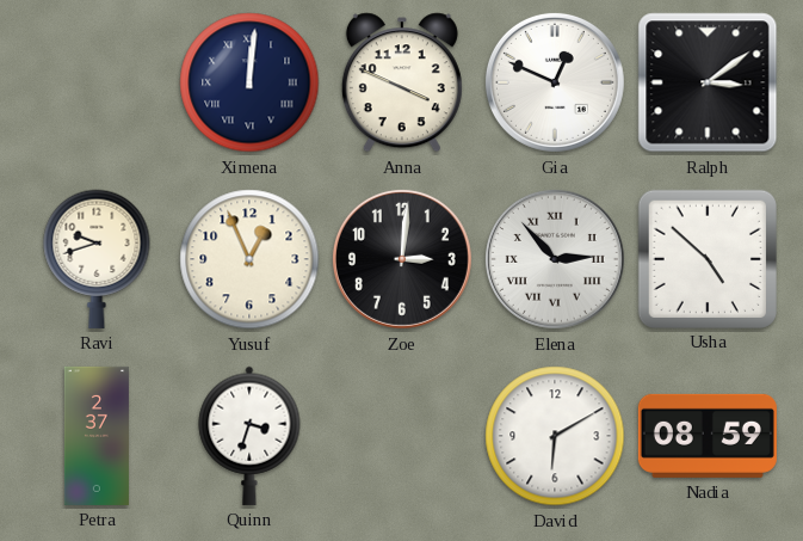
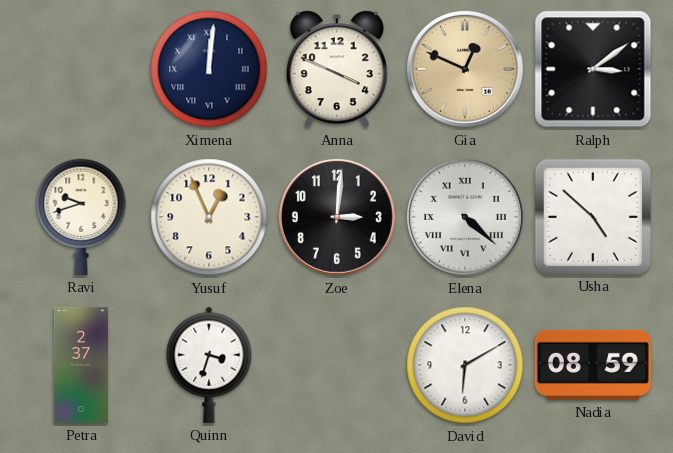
Gia dial: white -> champagne (465, 69)
Elena: 2:53 -> 4:22 (465, 217)
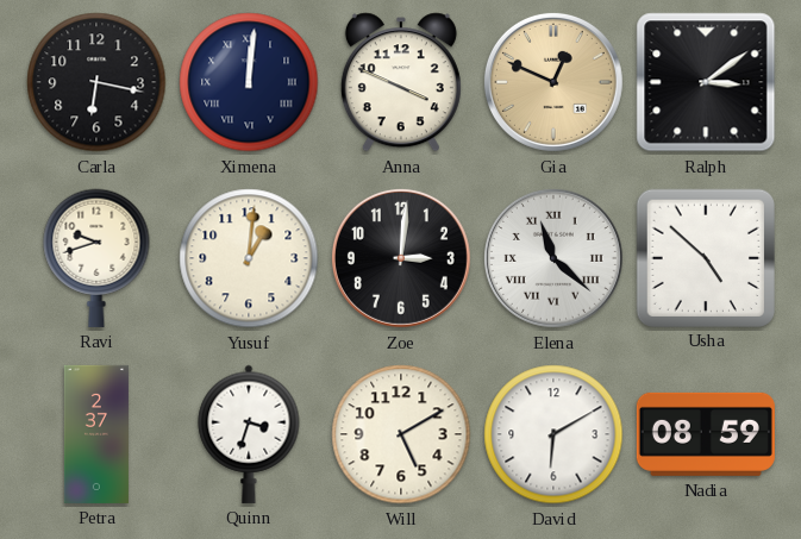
Carla: none -> 6:17 (96, 82)
Yusuf: 12:56 -> 1:01 (249, 258)
Elena: 4:22 -> 11:22 (553, 258)
Will: none -> 5:10 (401, 434)
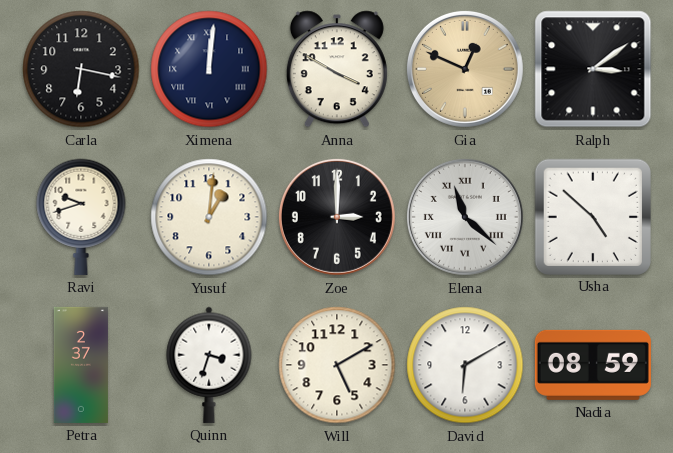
Anna: 3:49 -> 3:50 (337, 69)
Zoe: 3:01 -> 3:00 (337, 217)
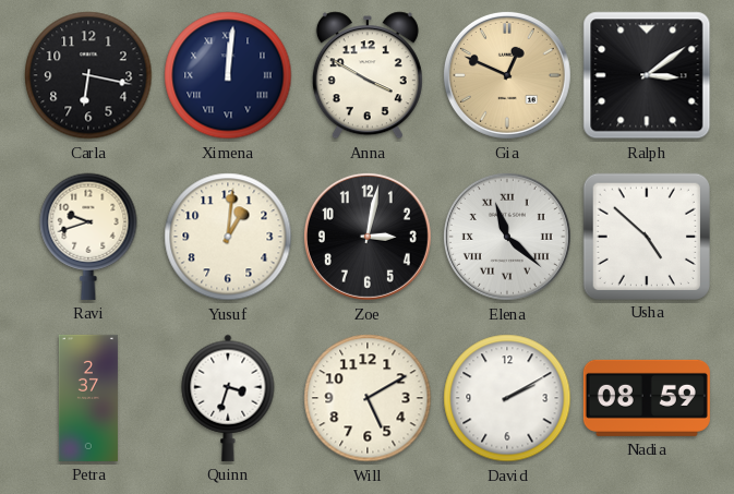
Zoe: 3:00 -> 3:02 (368, 237)
David: 6:10 -> 2:10 (507, 398)
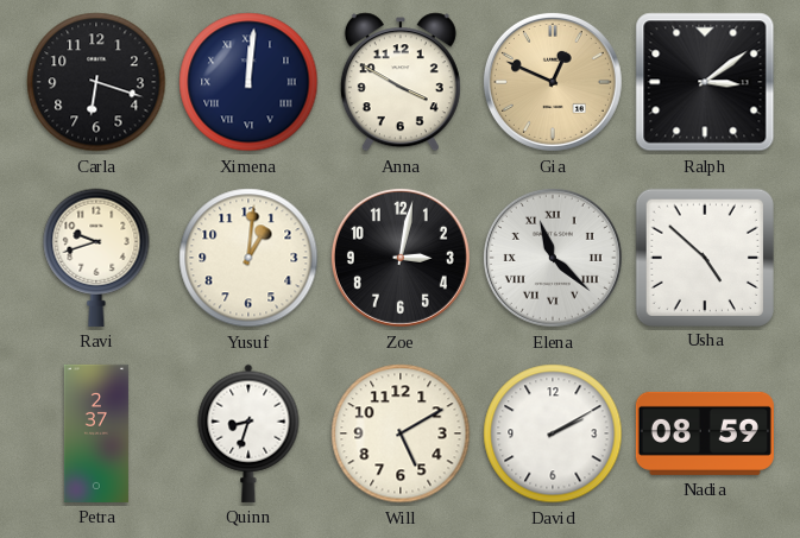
Carla: 6:17 -> 6:18 (96, 82)
Quinn: 3:33 -> 8:33 (248, 433)
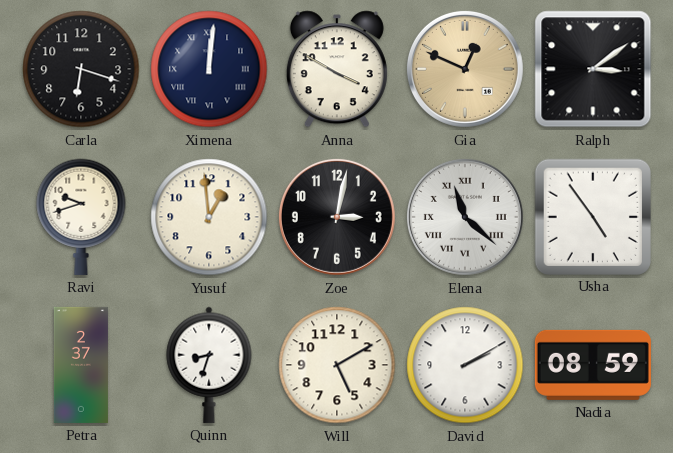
Yusuf: 1:01 -> 12:59 (209, 217)
Usha: 4:52 -> 4:54 (592, 216)
